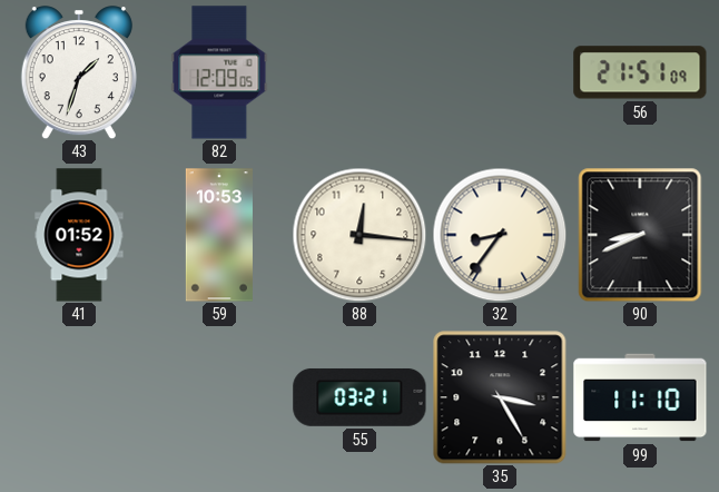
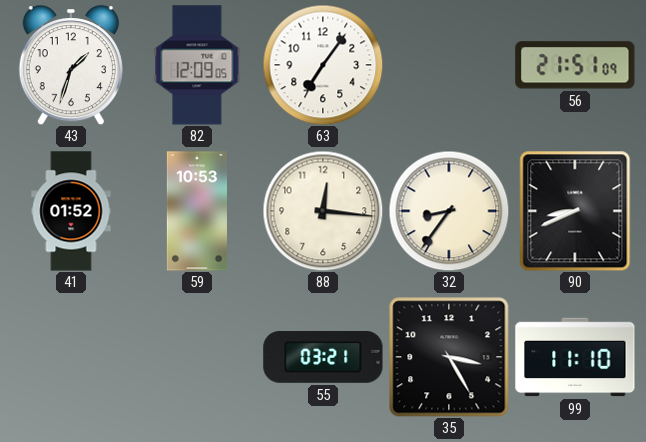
63: none -> 7:06 (323, 65)
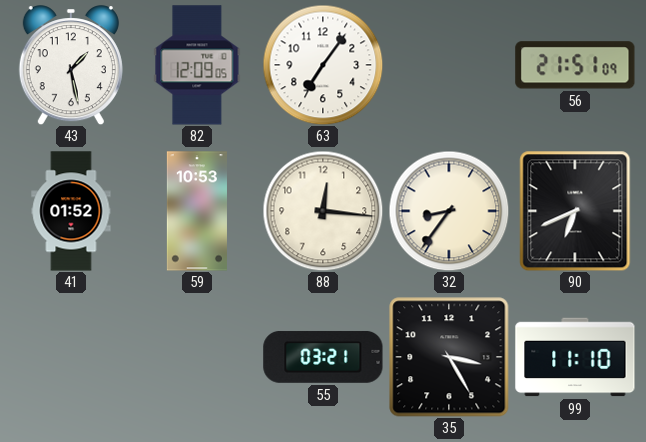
43: 1:33 -> 1:28 (71, 65)
90: 8:41 -> 6:41 (575, 211)
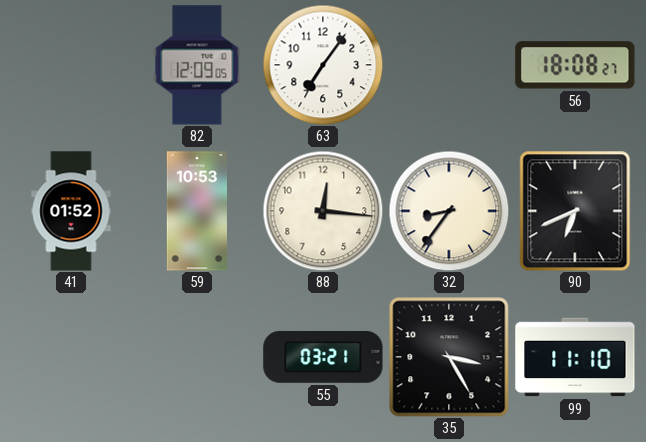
43: 1:28 -> none (71, 65)
56: 21:51 -> 18:08 (575, 65)
